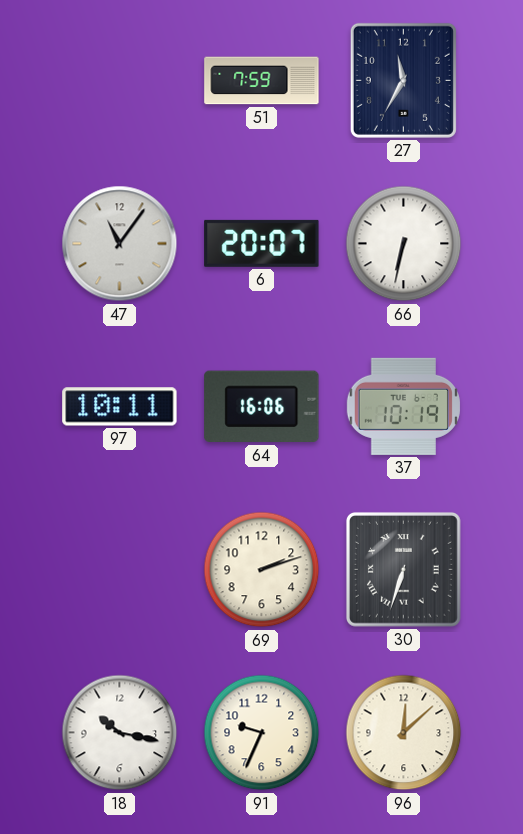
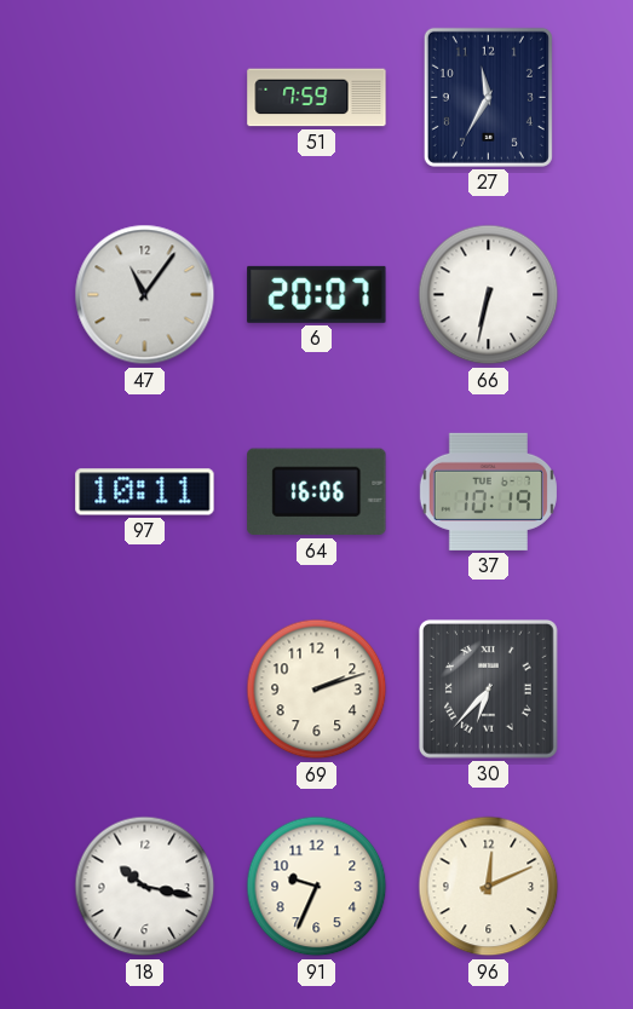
30: 6:33 -> 6:37 (488, 688)
96: 12:08 -> 12:11 (489, 887)
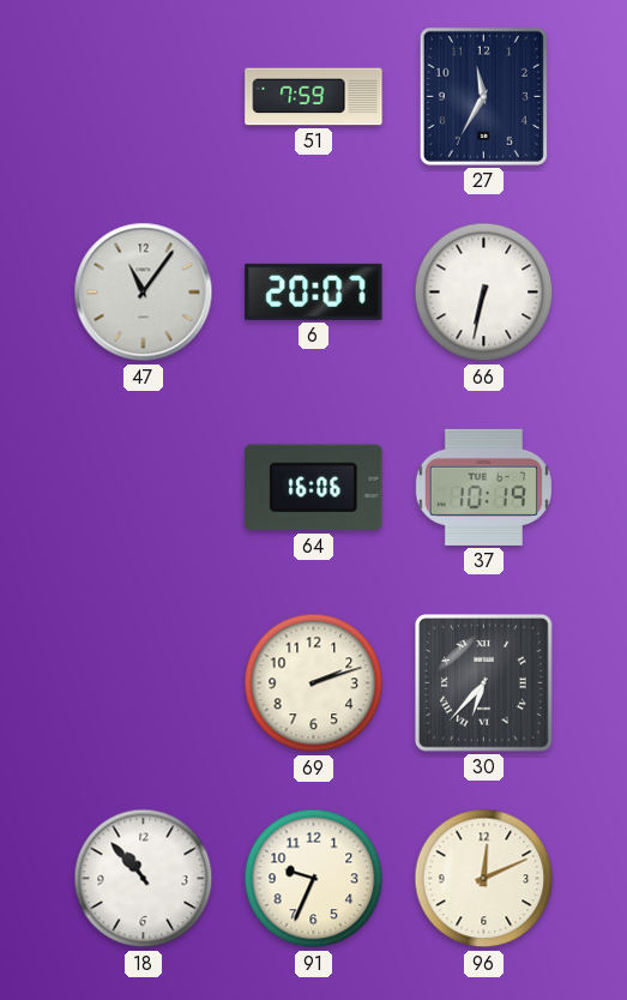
97: 10:11 -> none (145, 492)
18: 10:17 -> 10:53 (144, 879)
